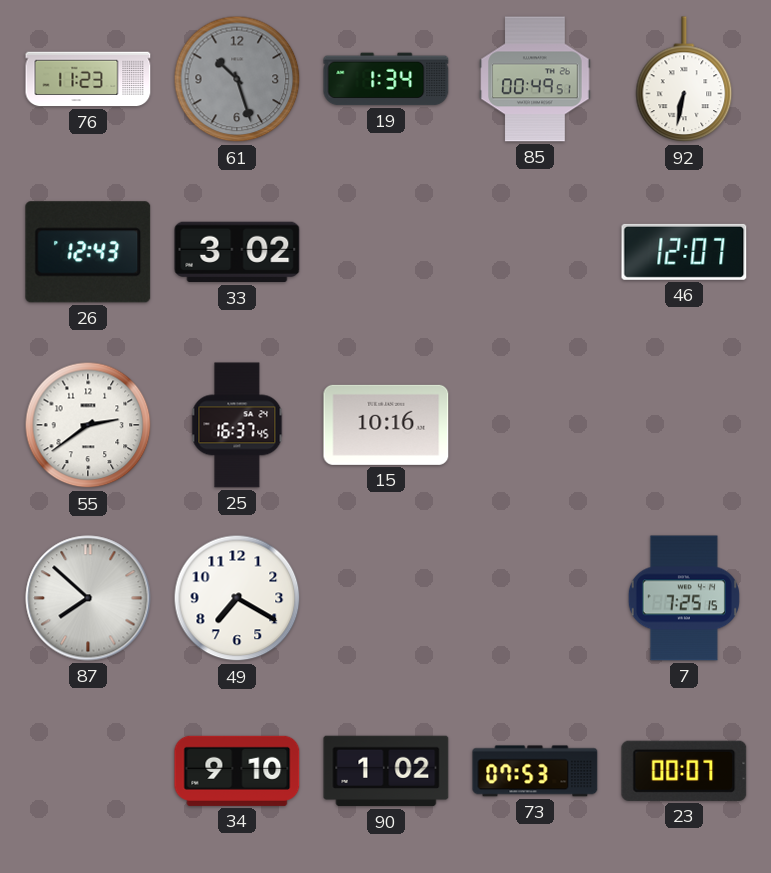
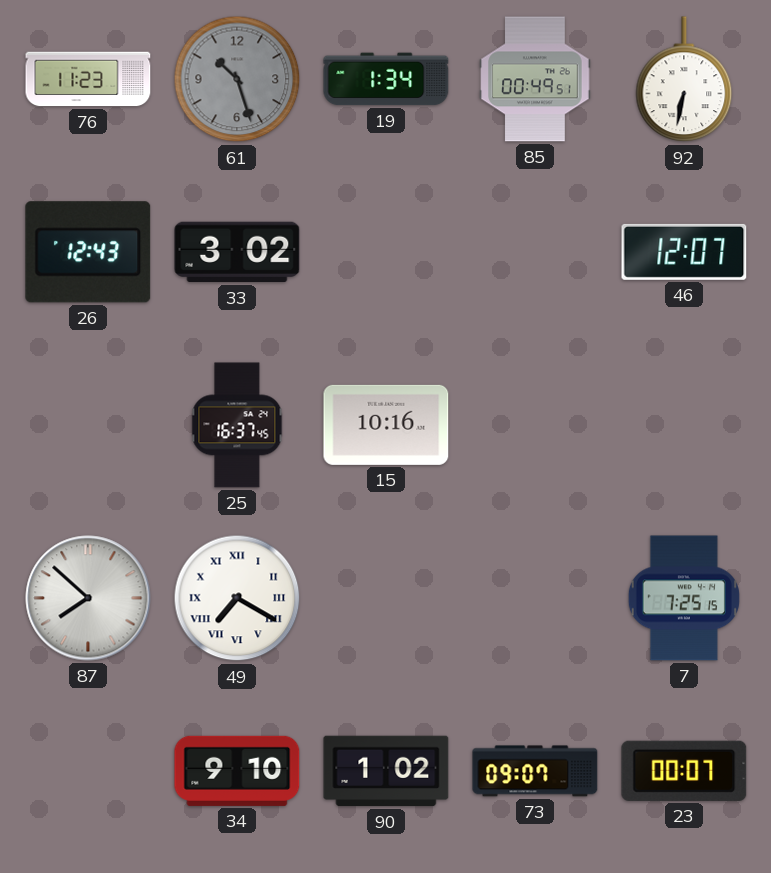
55: 2:39 -> none (88, 425)
49 numerals: Arabic -> Roman (237, 598)
73: 07:53 -> 09:07 (535, 771)
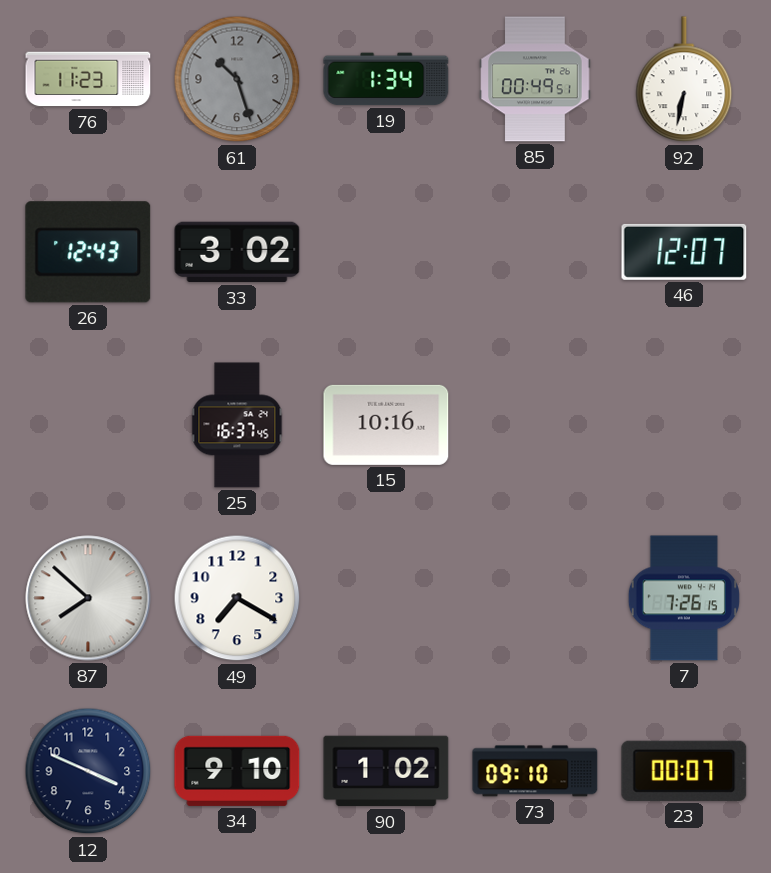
49 numerals: Roman -> Arabic (237, 598)
7: 7:25 -> 7:26 (684, 598)
12: none -> 3:49 (88, 771)
73: 09:07 -> 09:10 (535, 771)
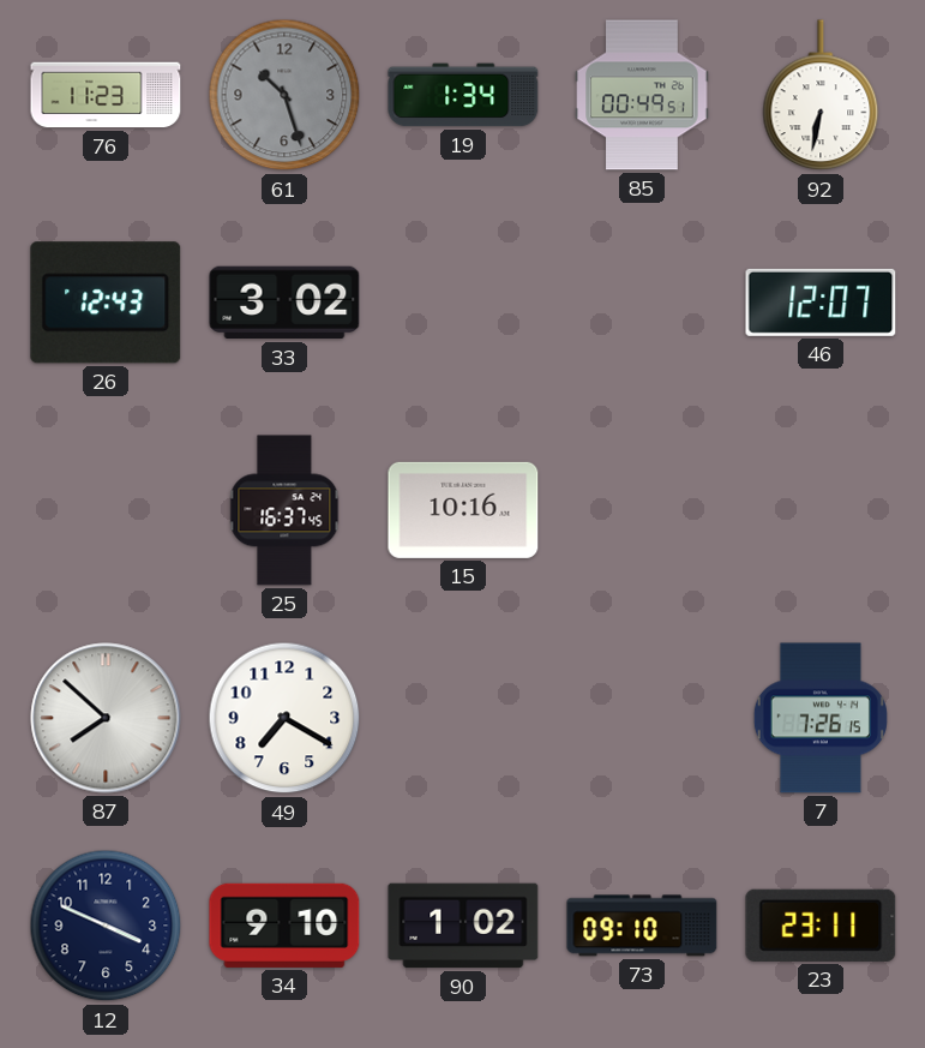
23: 00:07 -> 23:11 (821, 926)
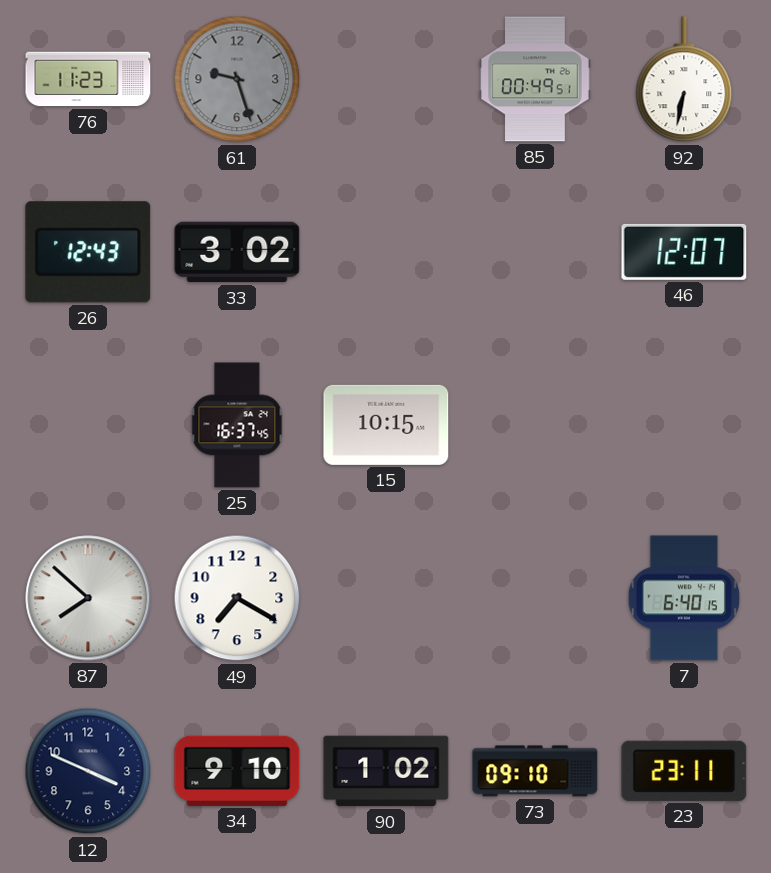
61: 10:27 -> 9:27 (237, 79)
19: 1:34 -> none (463, 95)
15: 10:16 -> 10:15 (386, 425)
7: 7:26 -> 6:40 (684, 598)
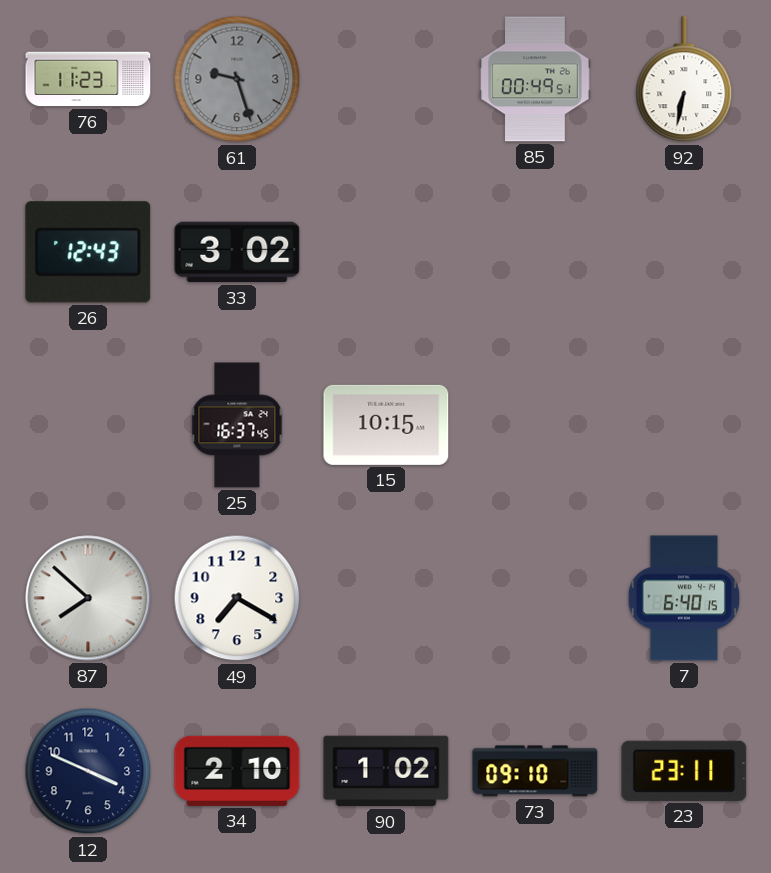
46: 12:07 -> none (684, 252)
34: 9:10 -> 2:10 (237, 771)
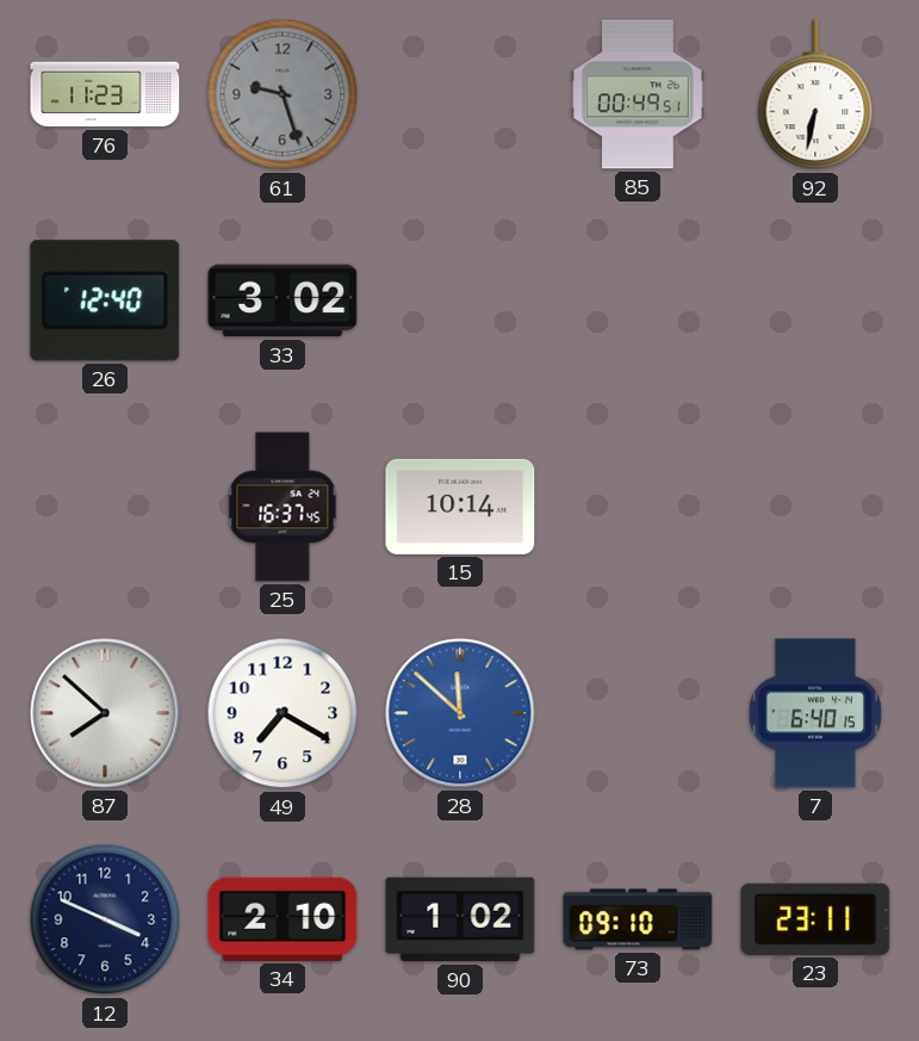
26: 12:43 -> 12:40 (105, 300)
15: 10:15 -> 10:14 (460, 507)
28: none -> 11:52 (460, 713)
